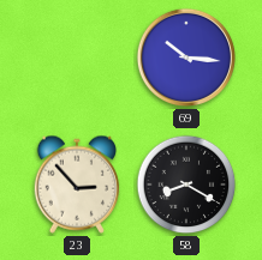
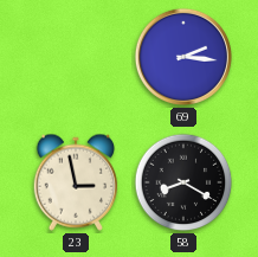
69: 10:16 -> 2:16 (183, 57)
23: 2:53 -> 2:58 (76, 182)
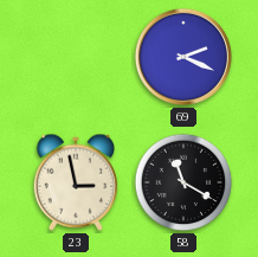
69: 2:16 -> 2:19 (183, 57)
58: 8:20 -> 11:20 (183, 182)
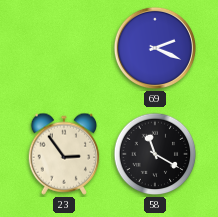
23: 2:58 -> 2:54 (64, 154)
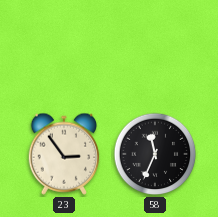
69: 2:19 -> none (155, 48)
58: 11:20 -> 11:34 (155, 154)
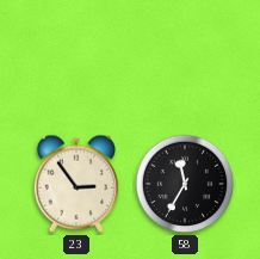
58: 11:34 -> 11:35 (185, 184)
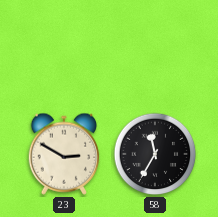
23: 2:54 -> 2:50 (64, 154)
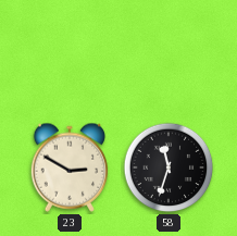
58: 11:35 -> 11:33 (169, 167)
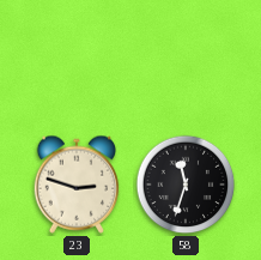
23: 2:50 -> 2:48 (77, 185)
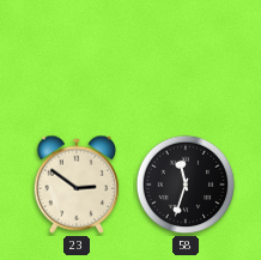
23: 2:48 -> 2:51 (77, 185)
